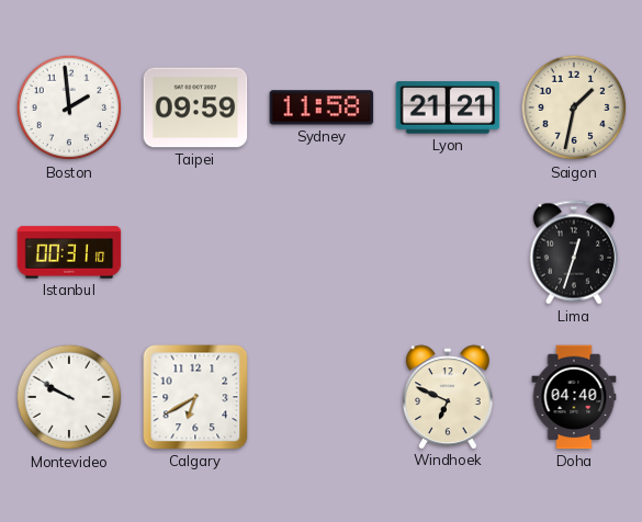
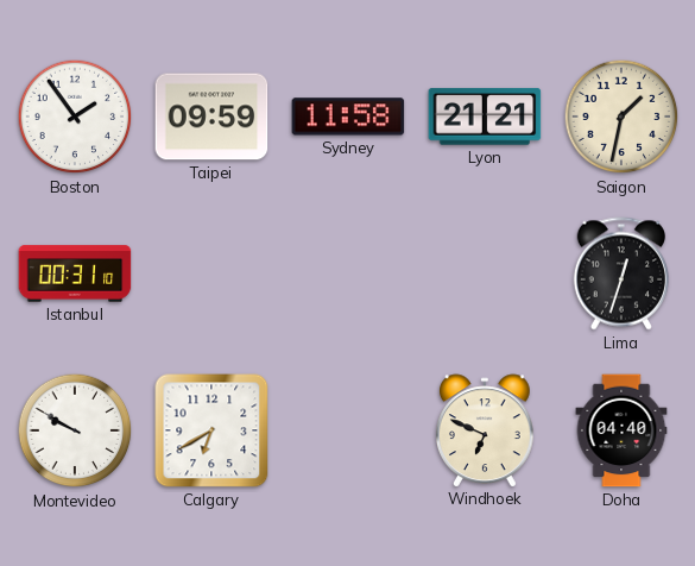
Boston: 1:59 -> 1:54 (75, 117)
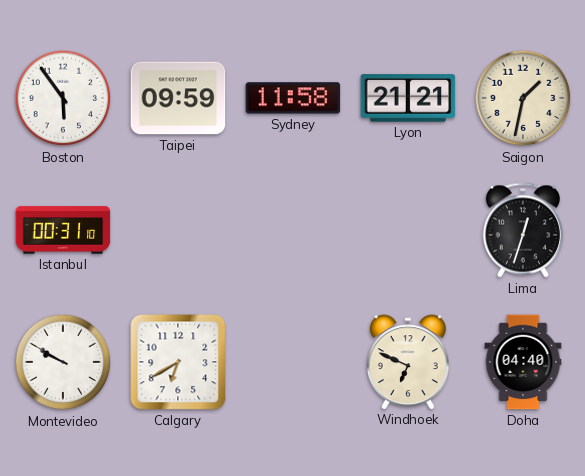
Boston: 1:54 -> 5:54 (63, 98)
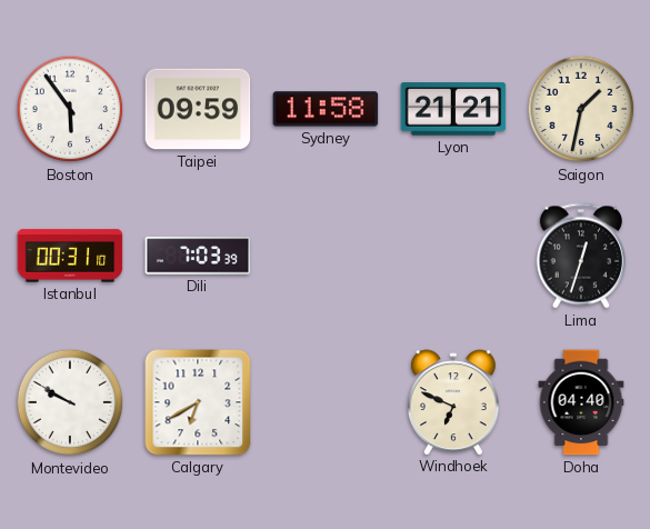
Dili: none -> 7:03 (198, 256)
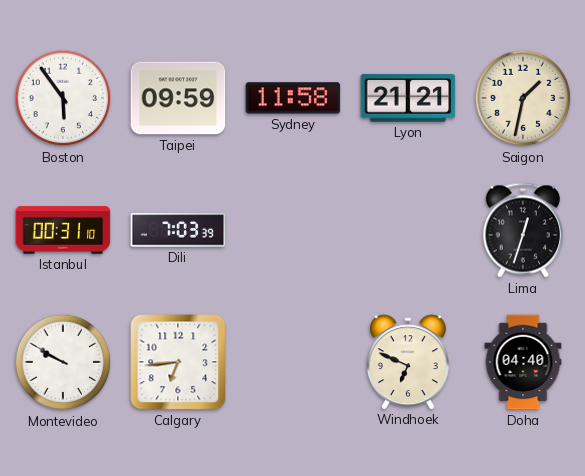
Calgary: 6:40 -> 6:44 (178, 362)
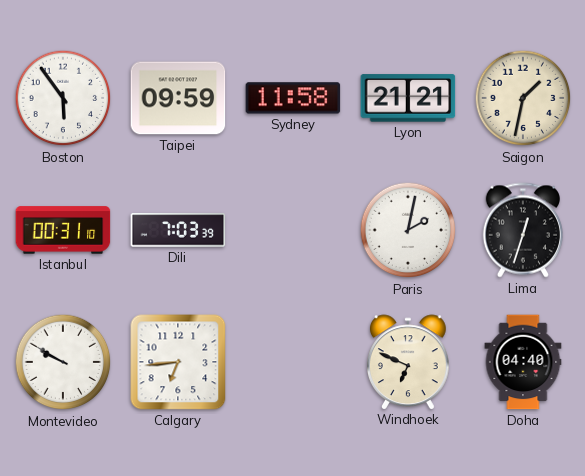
Paris: none -> 2:02 (408, 230)
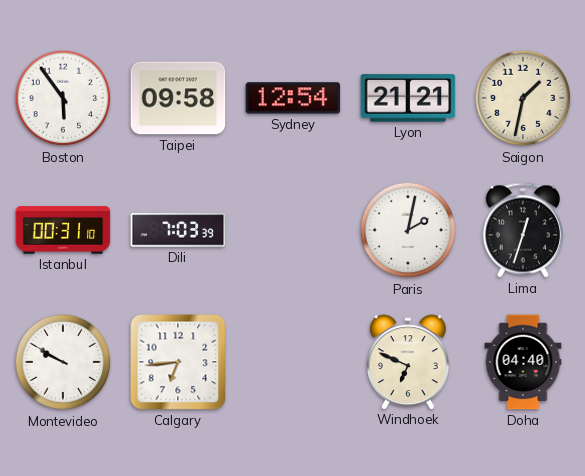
Taipei: 09:59 -> 09:58 (178, 98)
Sydney: 11:58 -> 12:54 (293, 98)
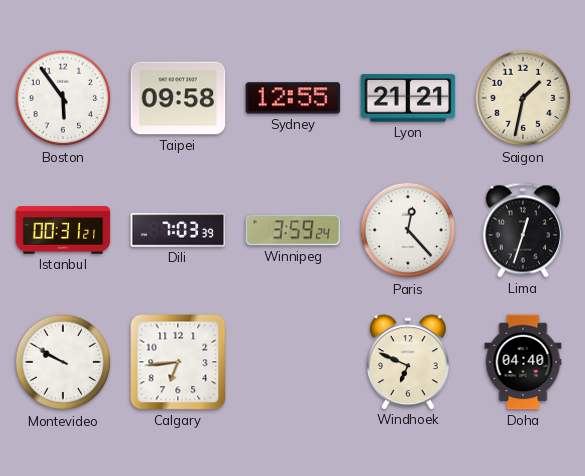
Sydney: 12:54 -> 12:55 (293, 98)
Istanbul: 00:31:10 -> 00:31:21 (63, 230)
Winnipeg: none -> 3:59 (293, 230)
Paris: 2:02 -> 12:23 (408, 230)
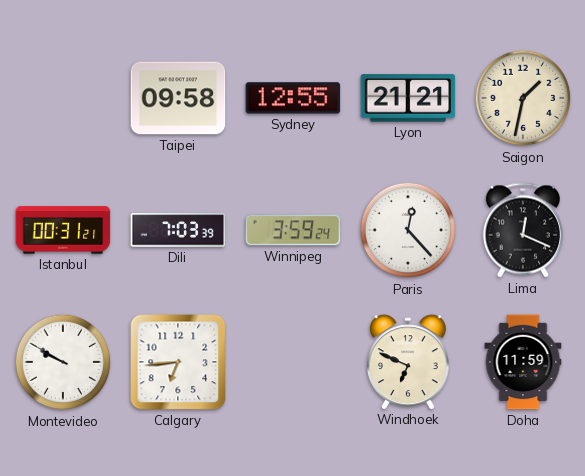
Boston: 5:54 -> none (63, 98)
Lima: 12:33 -> 12:19 (523, 230)
Doha: 04:40 -> 11:59 (523, 362)
